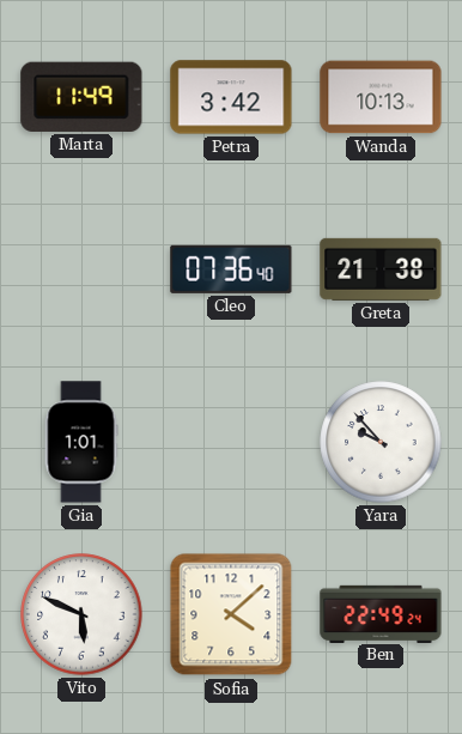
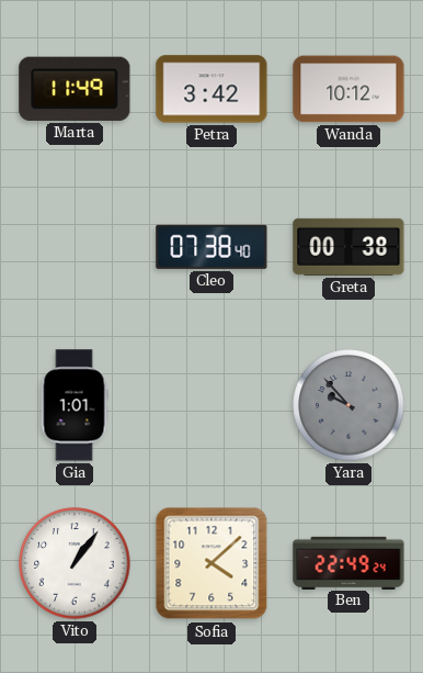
Wanda: 10:13 -> 10:12 (348, 89)
Cleo: 07:36 -> 07:38 (211, 247)
Greta: 21:38 -> 00:38 (348, 247)
Yara dial: white -> grey (348, 405)
Vito: 5:49 -> 1:06 (75, 563)
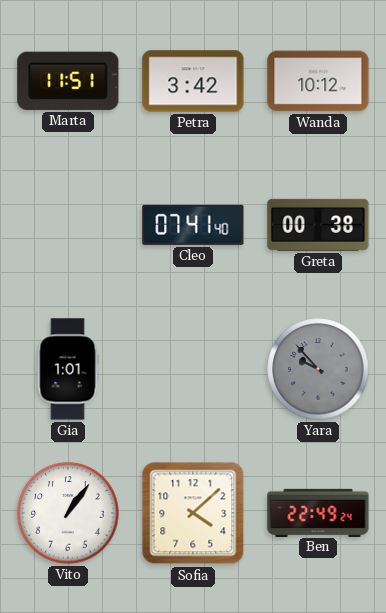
Marta: 11:49 -> 11:51 (68, 81)
Cleo: 07:38 -> 07:41 (193, 225)
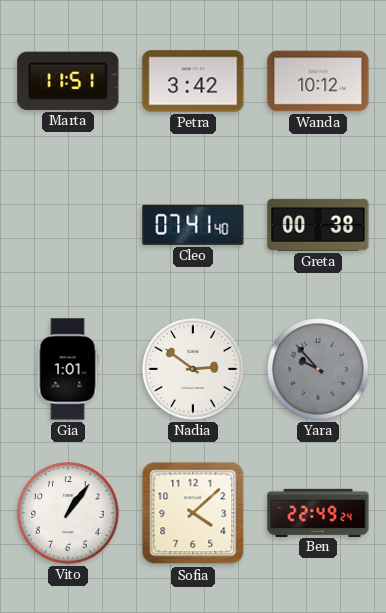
Nadia: none -> 2:51 (193, 369)
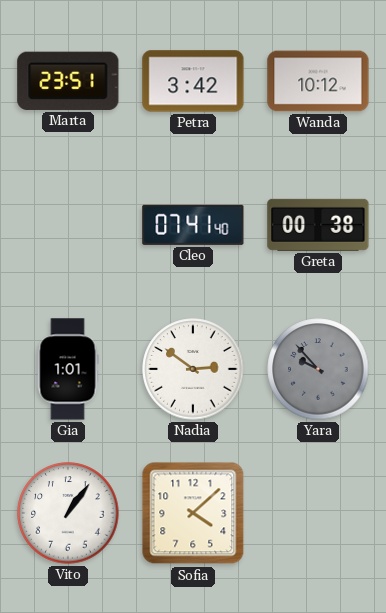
Marta: 11:51 -> 23:51 (68, 81)
Ben: 22:49 -> none (318, 512)
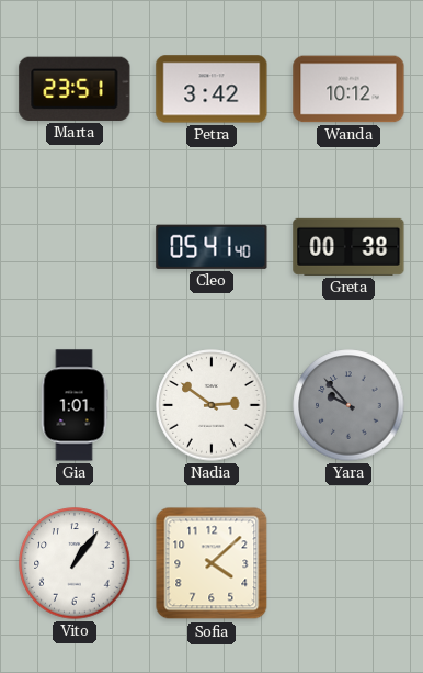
Cleo: 07:41 -> 05:41 (211, 247)
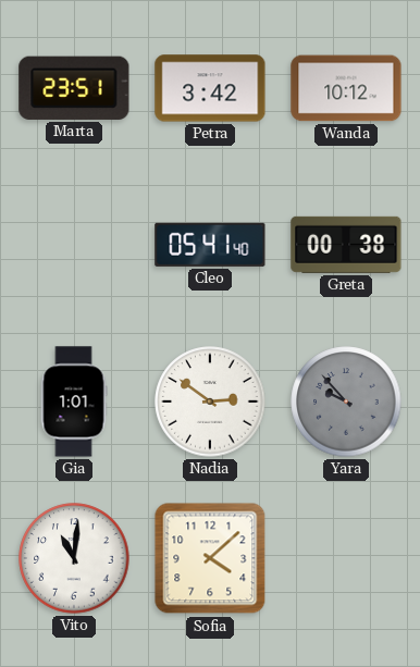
Vito: 1:06 -> 11:01 (74, 558)
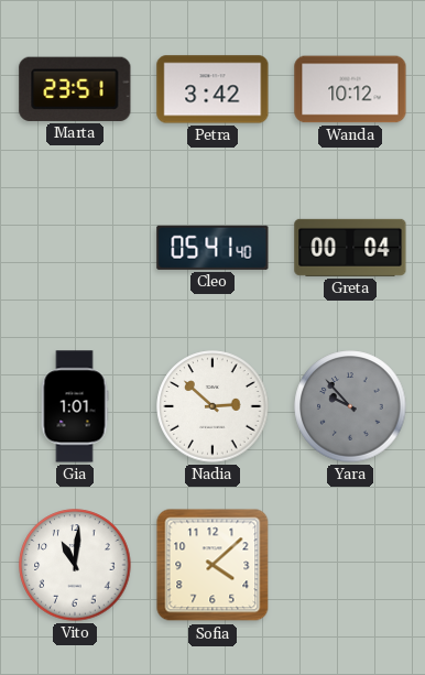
Greta: 00:38 -> 00:04 (350, 248)
Nadia: 2:51 -> 2:52 (212, 406)
